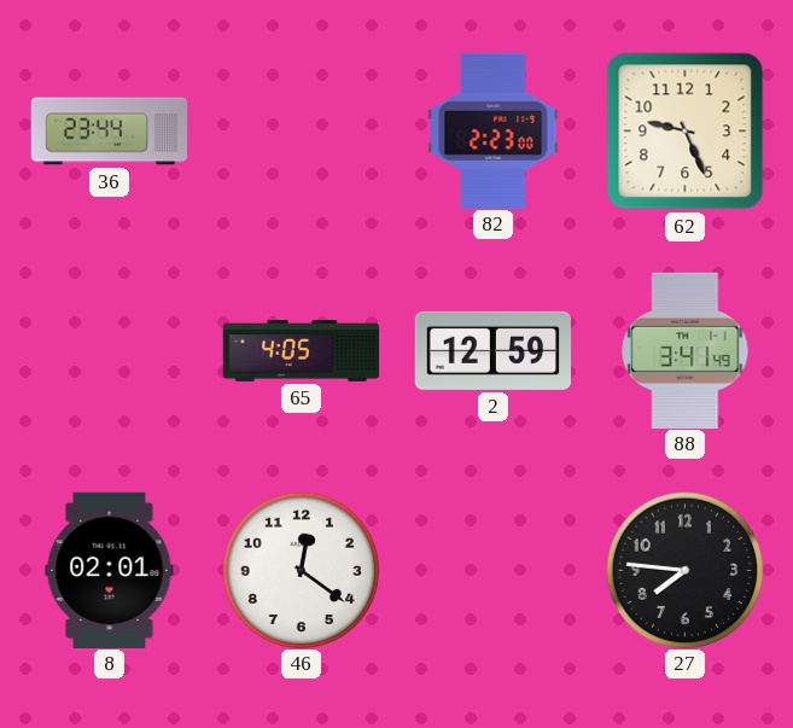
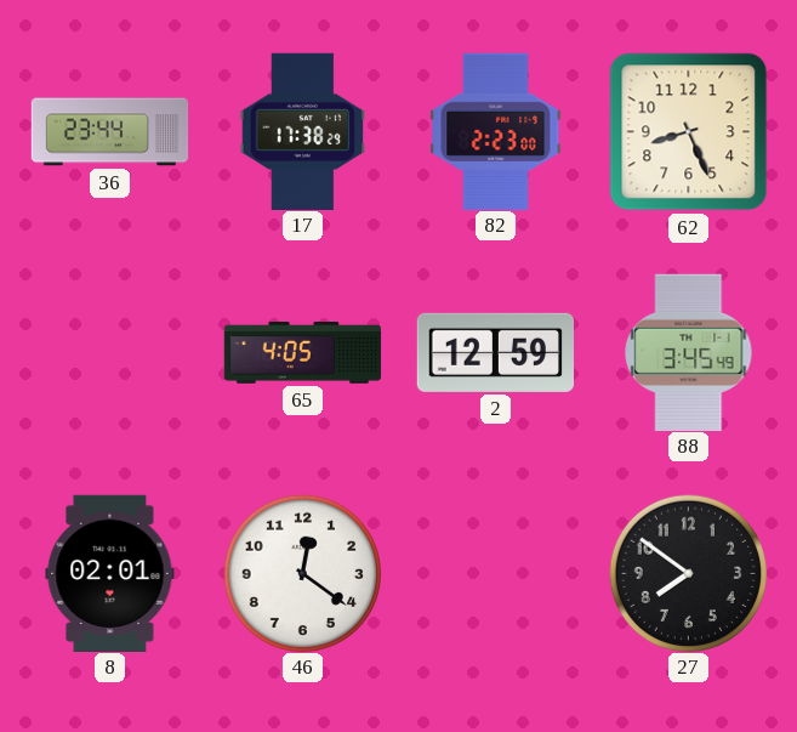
17: none -> 17:38 (303, 131)
62: 9:26 -> 8:26 (689, 132)
88: 3:41 -> 3:45 (689, 352)
27: 7:46 -> 7:51 (688, 573)
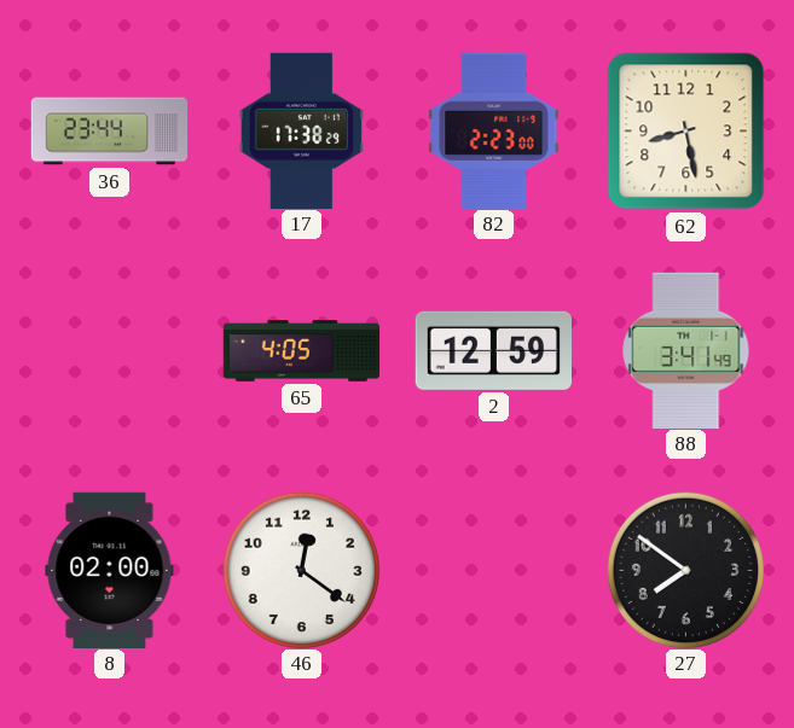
62: 8:26 -> 8:28 (686, 132)
88: 3:45 -> 3:41 (686, 350)
8: 02:01 -> 02:00 (110, 570)
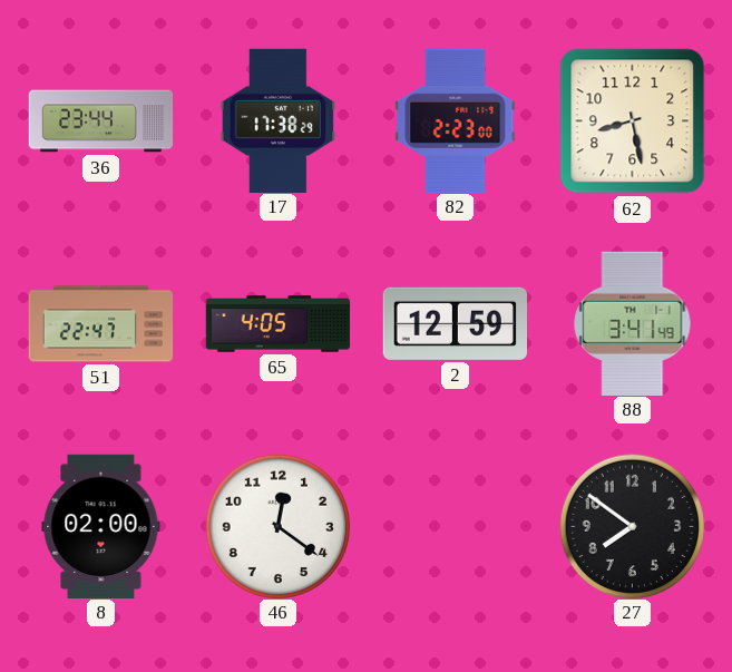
51: none -> 22:47 (101, 324)
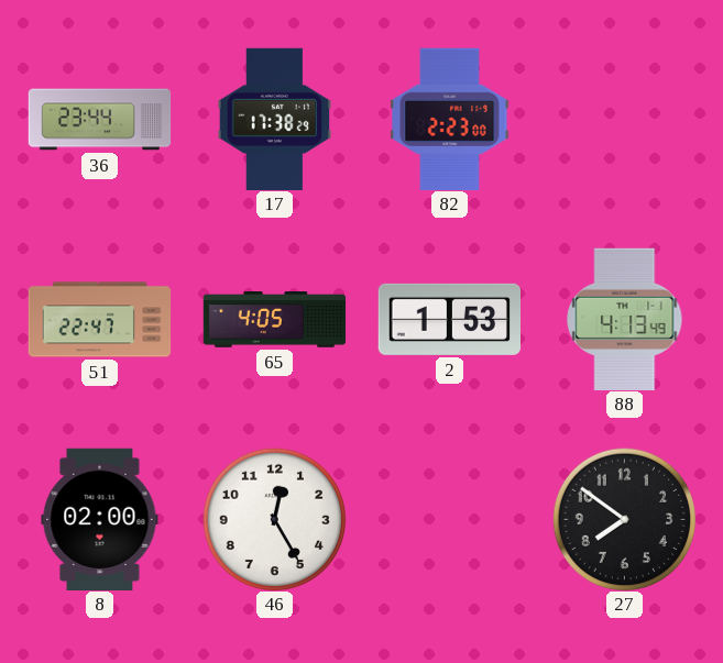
62: 8:28 -> none (633, 121)
2: 12:59 -> 1:53 (449, 319)
88: 3:41 -> 4:13 (625, 319)
46: 12:21 -> 12:25 (274, 519)
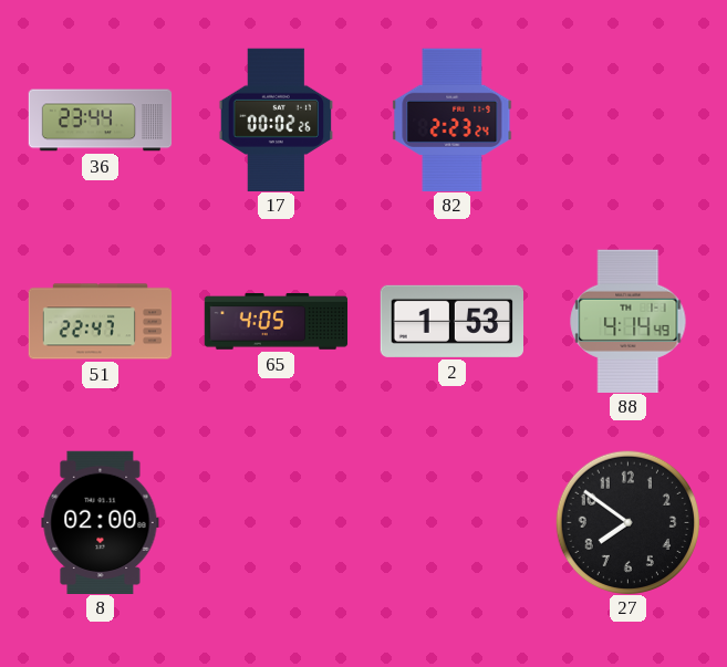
17: 17:38 -> 00:02 (277, 119)
82: 2:23:00 -> 2:23:24 (453, 119)
88: 4:13 -> 4:14 (629, 321)
46: 12:25 -> none (274, 519)
